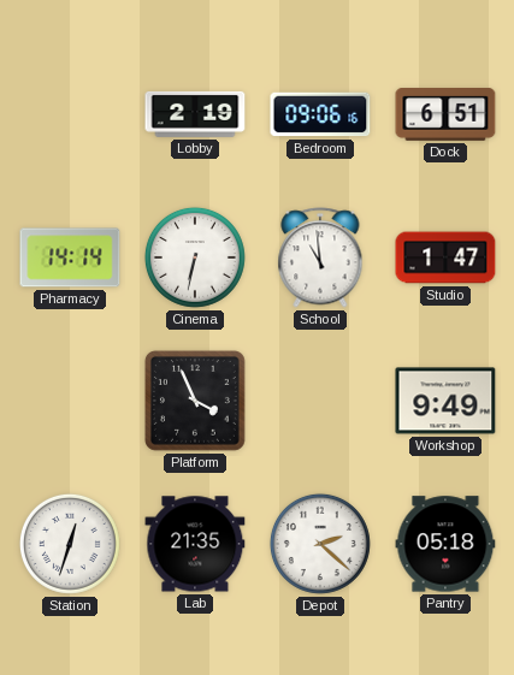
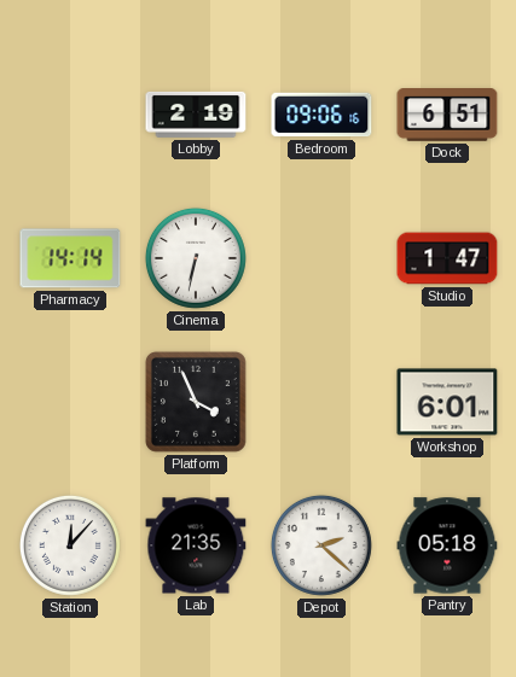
School: 10:59 -> none (320, 257)
Workshop: 9:49 -> 6:01 (447, 402)
Station: 12:33 -> 12:07 (70, 545)
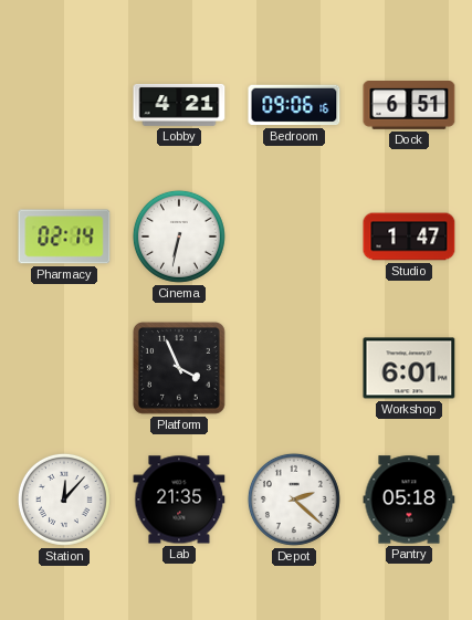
Lobby: 2:19 -> 4:21 (179, 105)
Pharmacy: 14:14 -> 02:14 (64, 237)
